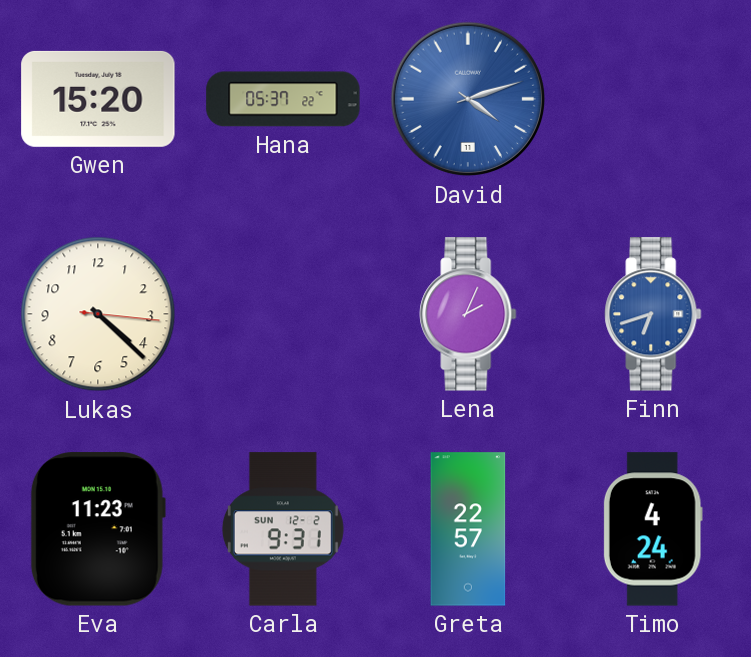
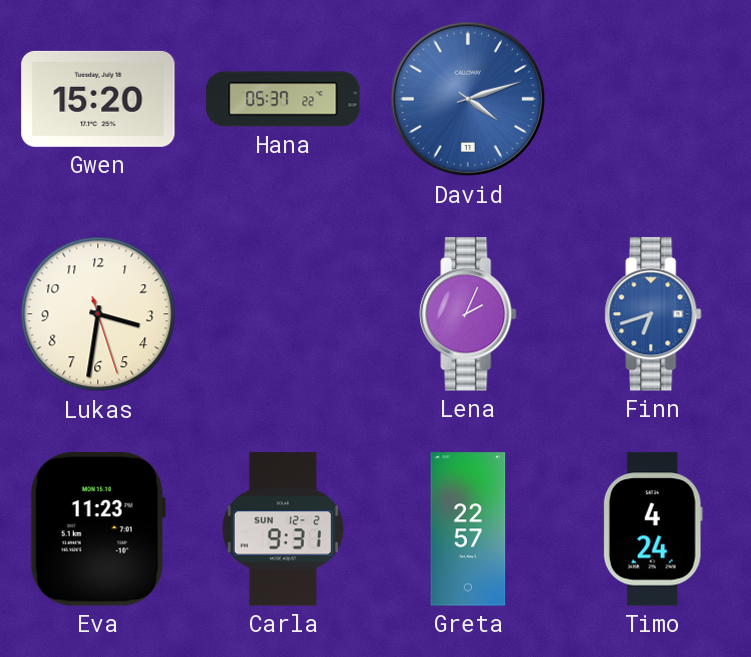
Lukas: 4:22 -> 3:31 (98, 314)
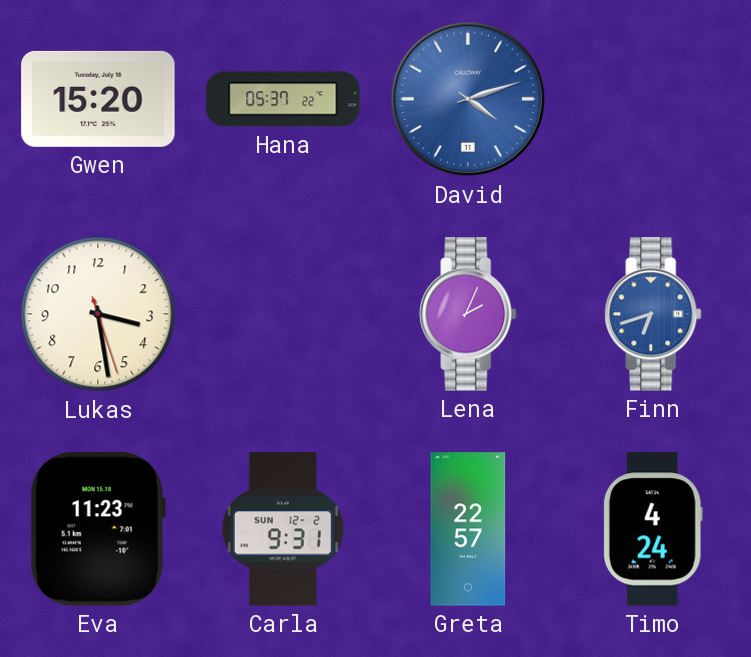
Lukas: 3:31 -> 3:28 (98, 314)
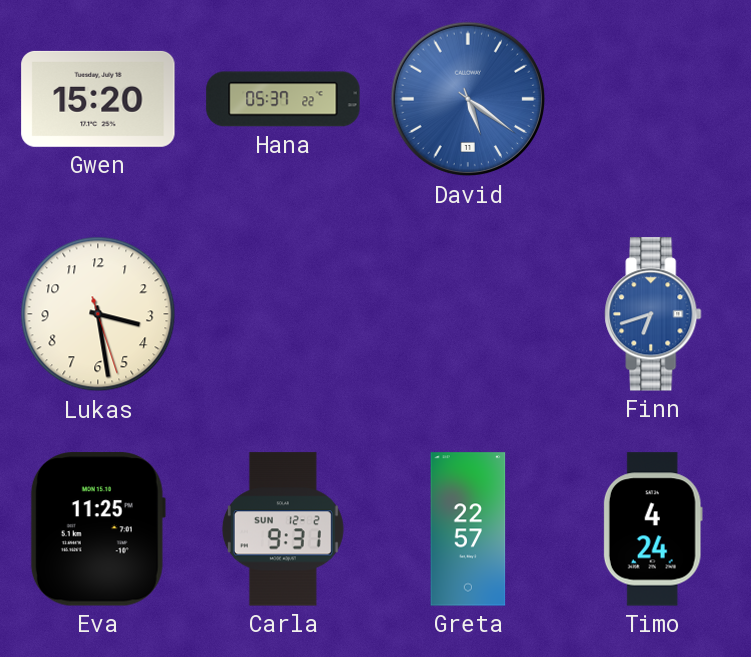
David: 4:12 -> 5:21 (468, 99)
Lena: 2:04 -> none (468, 314)
Eva: 11:23 -> 11:25 (98, 529)
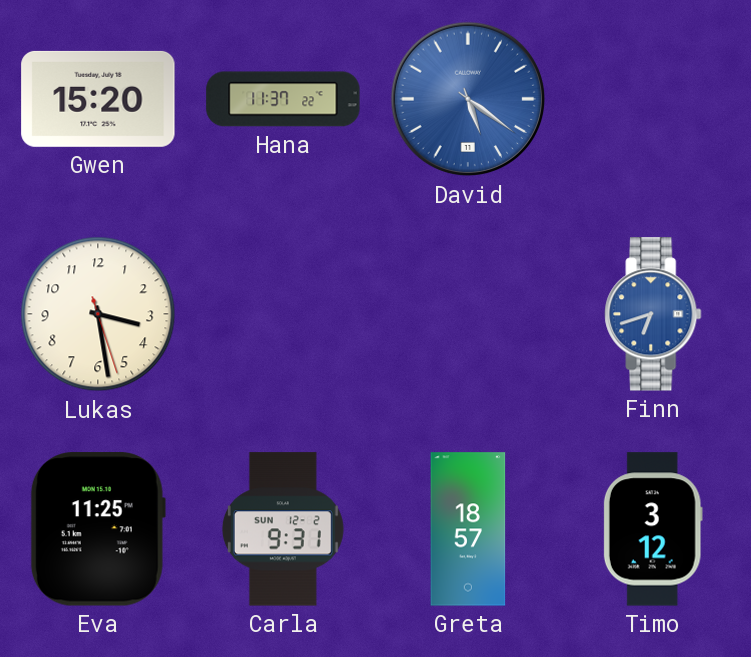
Hana: 05:37 -> 11:37 (283, 99)
Greta: 22:57 -> 18:57 (468, 529)
Timo: 4:24 -> 3:12 (653, 529)
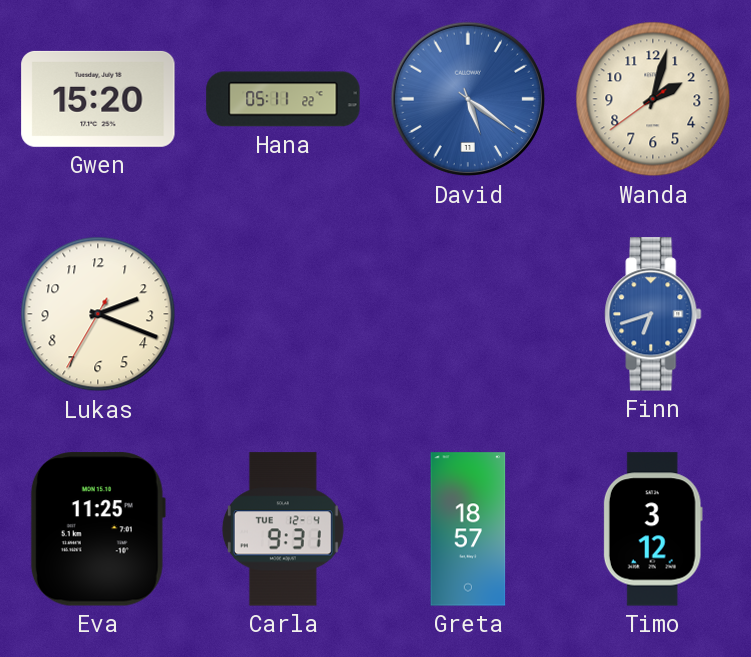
Hana: 11:37 -> 05:11 (283, 99)
Wanda: none -> 2:02 (653, 99)
Lukas: 3:28 -> 2:18 (98, 314)
Carla date: SUN 12-2 -> TUE 12-4 (283, 529)
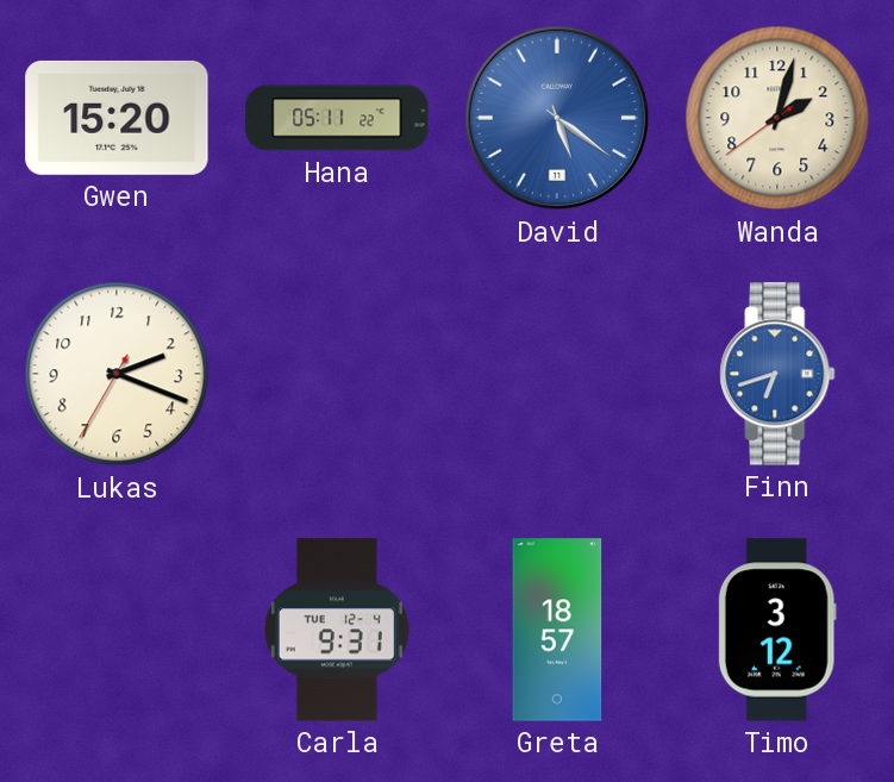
Eva: 11:25 -> none (98, 529)
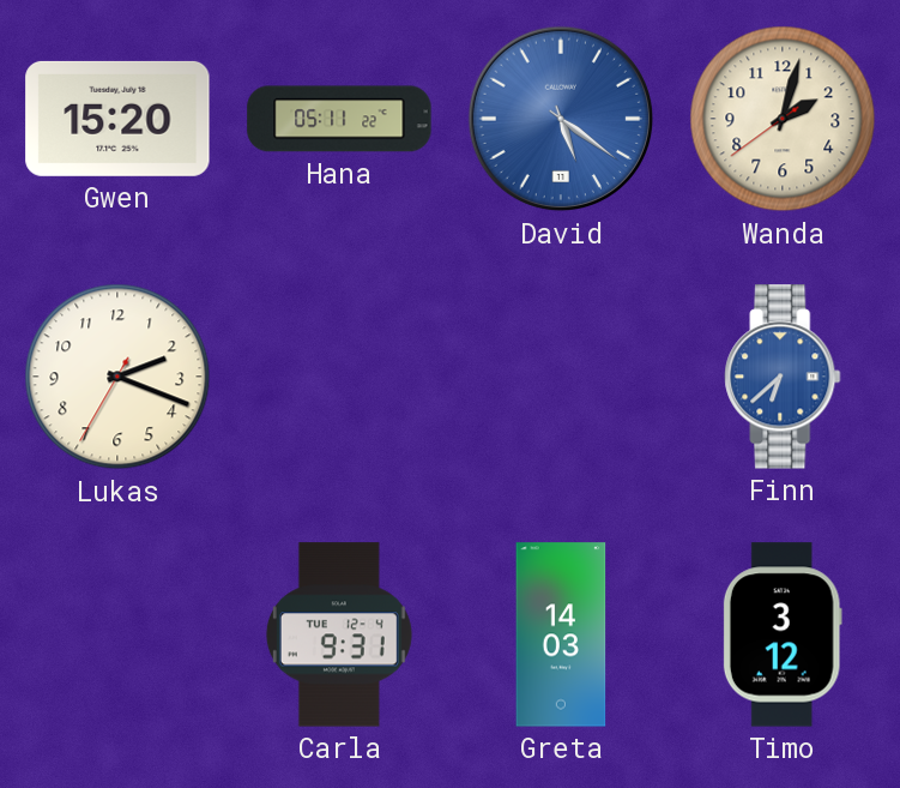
Finn: 6:42 -> 6:38 (783, 377)
Greta: 18:57 -> 14:03 (561, 634)
